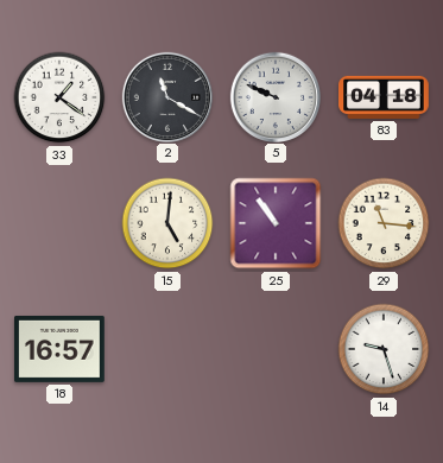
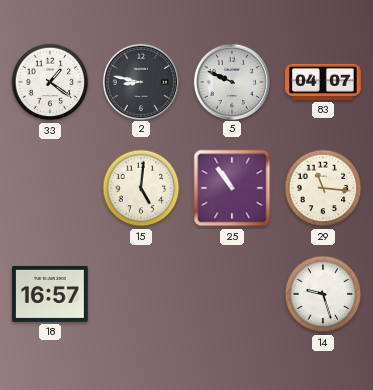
2: 11:20 -> 8:47 (140, 81)
83: 04:18 -> 04:07 (323, 82)
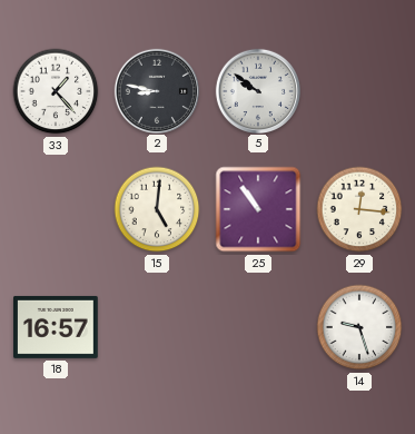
33: 1:21 -> 1:23 (56, 91)
5: 9:49 -> 9:51 (257, 90)
83: 04:07 -> none (323, 82)
29: 11:16 -> 12:16 (359, 209)
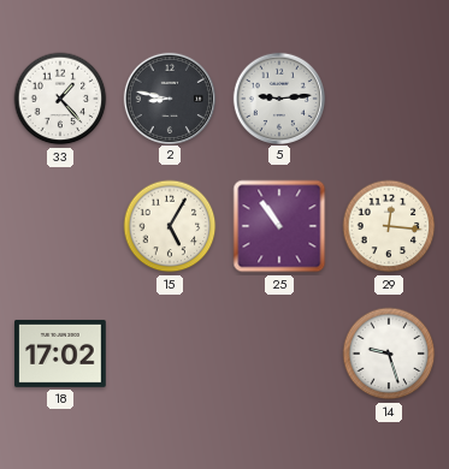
5: 9:51 -> 9:14 (278, 97)
15: 5:01 -> 5:05 (170, 226)
18: 16:57 -> 17:02 (60, 354)
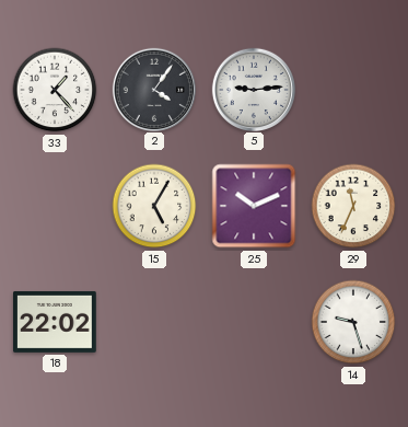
2: 8:47 -> 4:06 (153, 89)
25: 10:54 -> 10:11 (254, 206)
29: 12:16 -> 11:34 (353, 206)
18: 17:02 -> 22:02 (55, 322)
